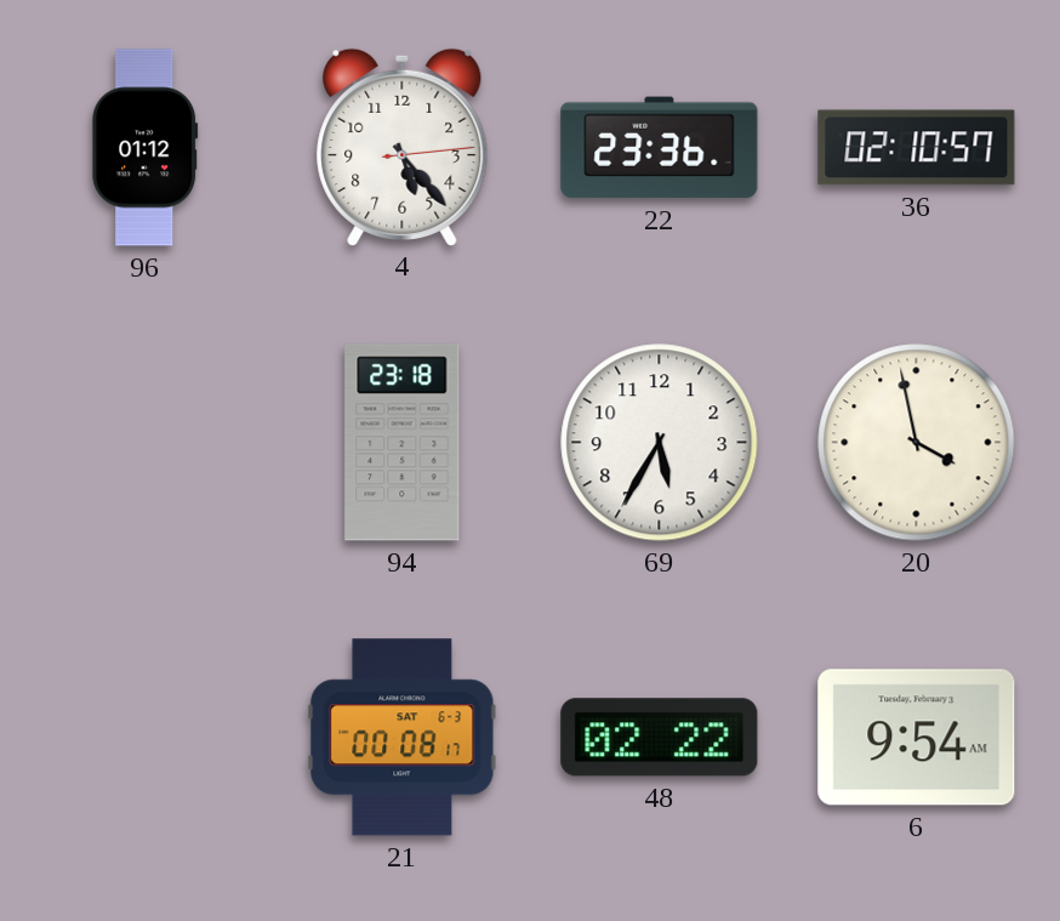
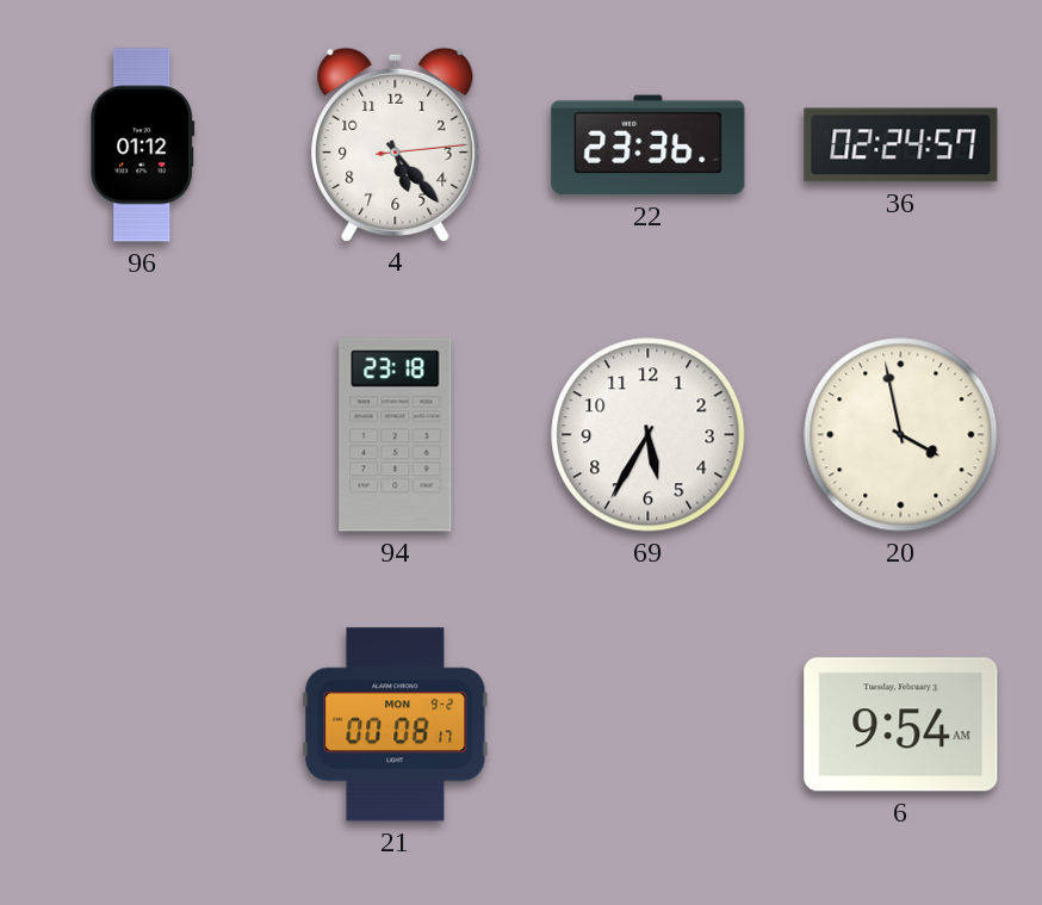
36: 02:10 -> 02:24 (901, 145)
21 date: SAT 6-3 -> MON 9-2 (396, 725)
48: 02:22 -> none (660, 738)
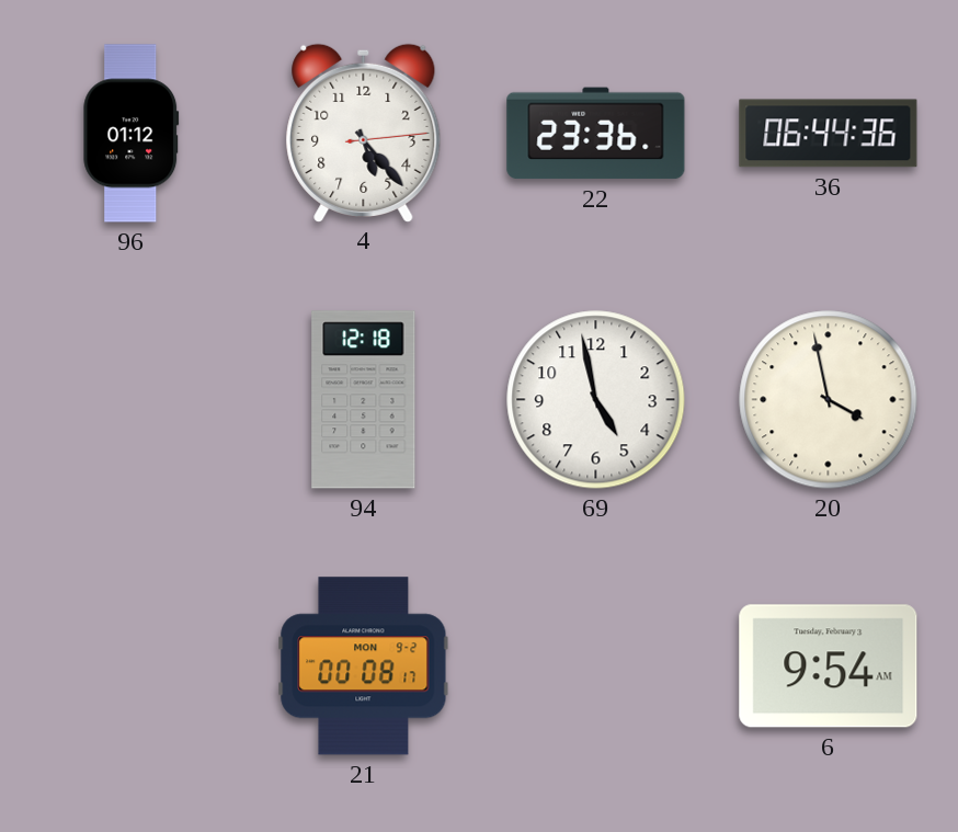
36: 02:24 -> 06:44 (829, 134)
94: 23:18 -> 12:18 (364, 400)
69: 5:35 -> 4:58 (596, 400)
